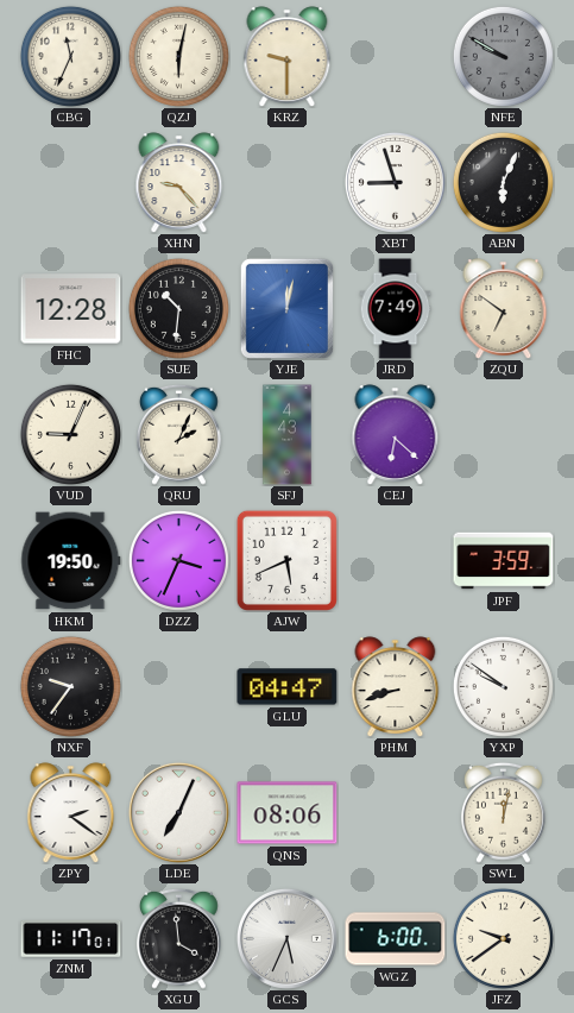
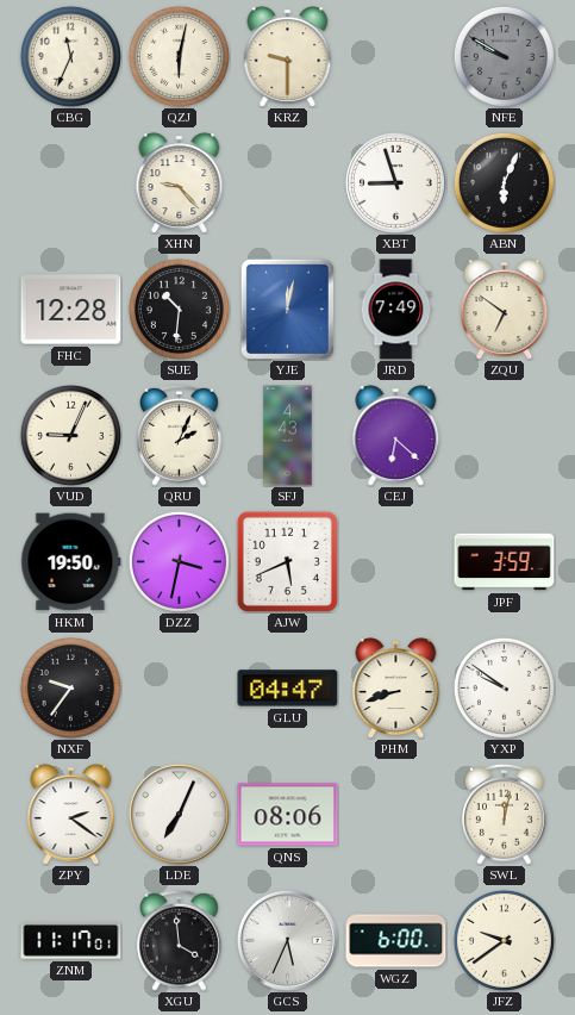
DZZ: 3:34 -> 3:32 (179, 561)
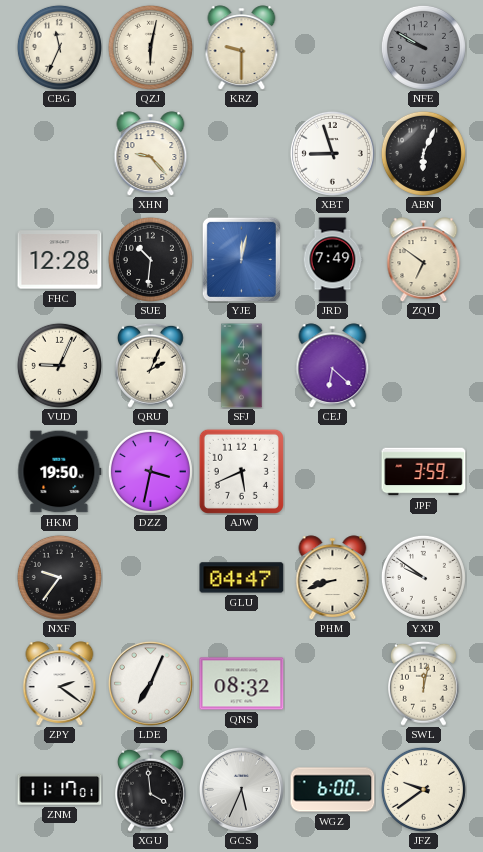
QNS: 08:06 -> 08:32 (242, 684)
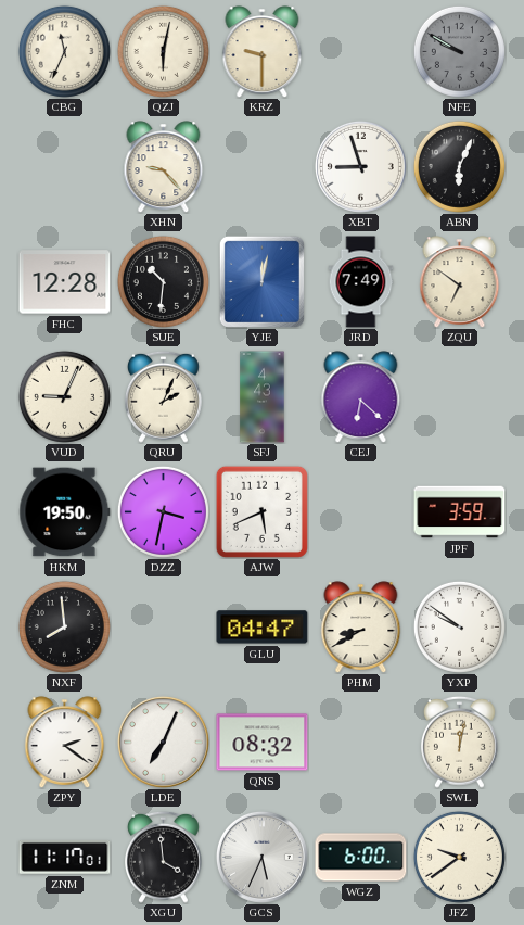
NXF: 9:36 -> 7:59 (64, 626)
PHM: 8:42 -> 8:40 (361, 628)
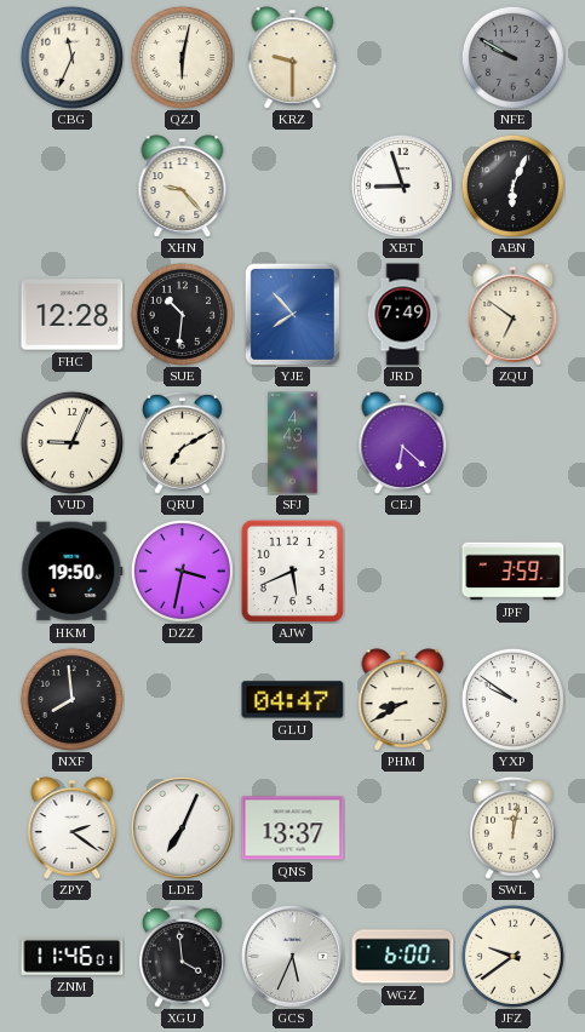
YJE: 12:02 -> 7:53 (292, 314)
QRU: 2:04 -> 7:10 (183, 442)
QNS: 08:32 -> 13:37 (293, 829)
ZNM: 11:17 -> 11:46 (73, 956)
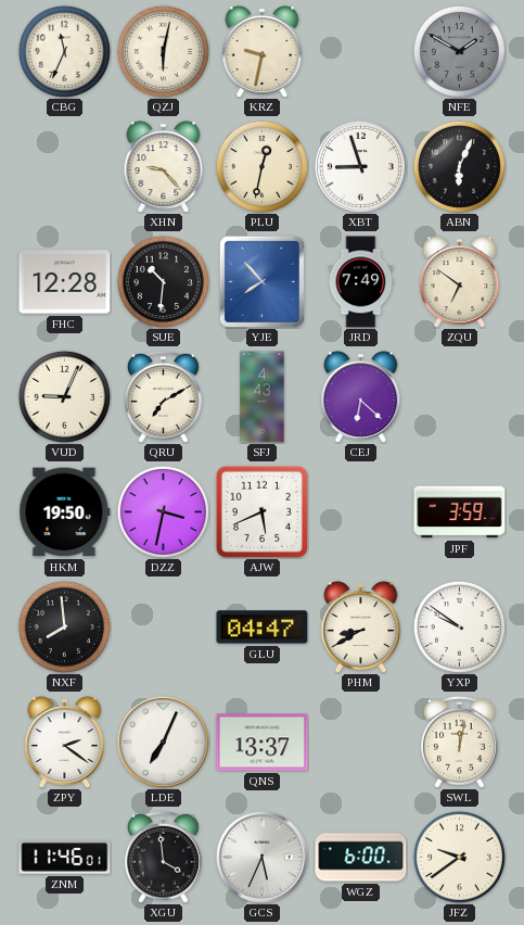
KRZ: 9:30 -> 9:32 (263, 52)
NFE: 9:50 -> 1:50 (459, 51)
PLU: none -> 12:32 (261, 166)
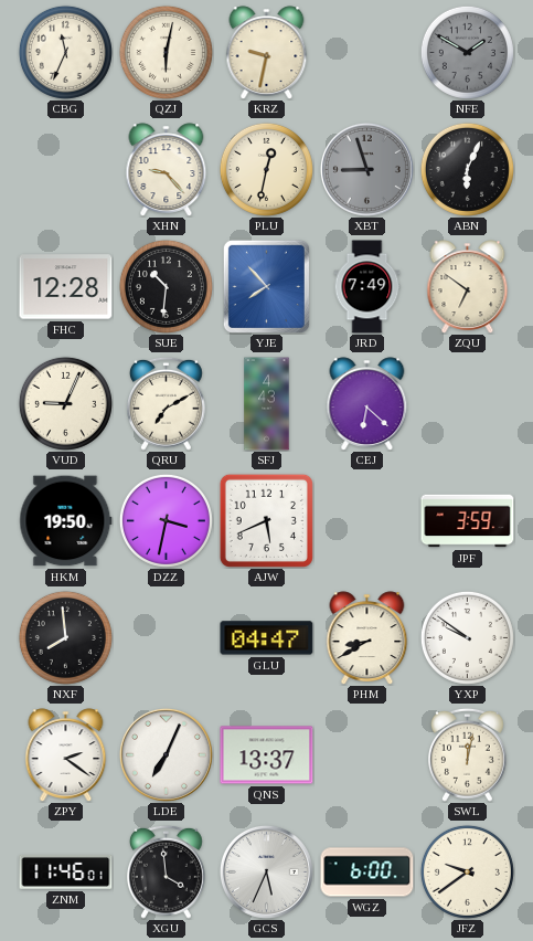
XBT dial: white -> grey (366, 169)
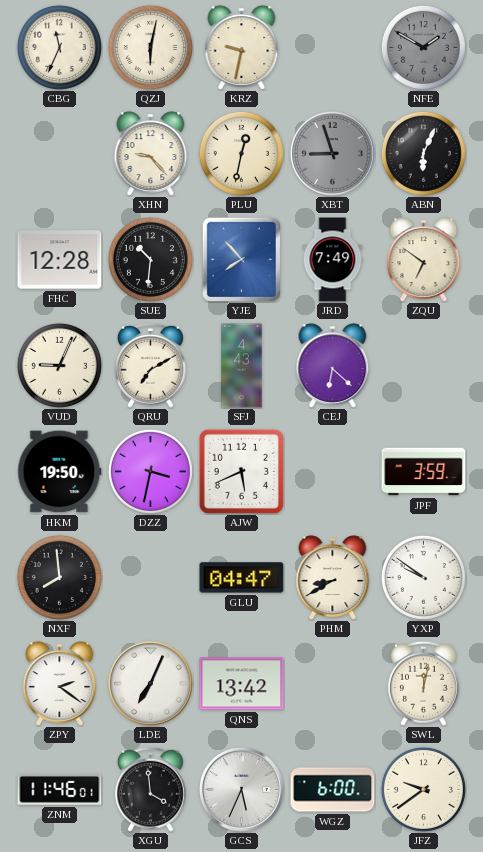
QNS: 13:37 -> 13:42 (242, 684)
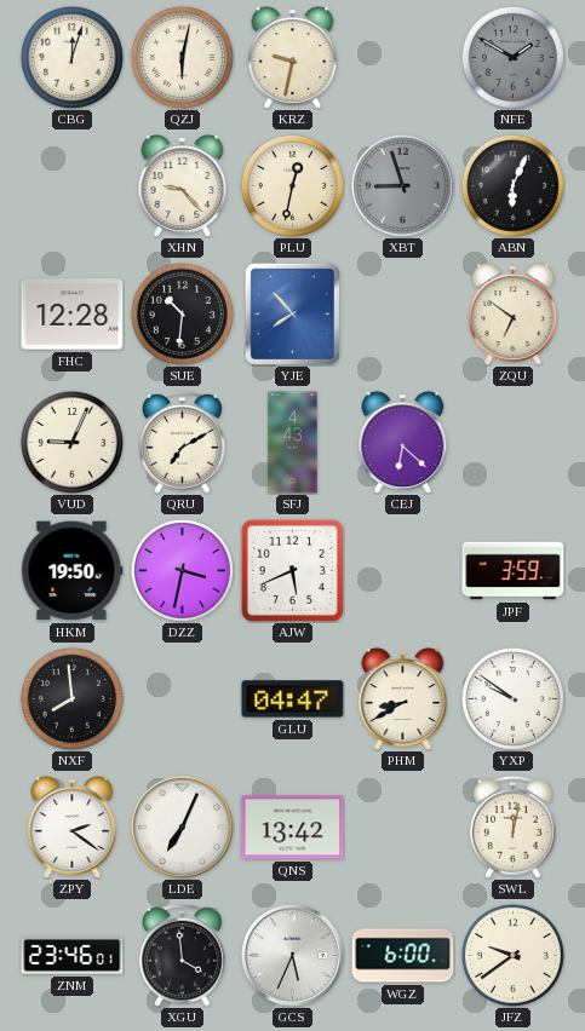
CBG: 11:34 -> 12:03 (71, 57)
JRD: 7:49 -> none (333, 260)
ZNM: 11:46 -> 23:46 (73, 955)
